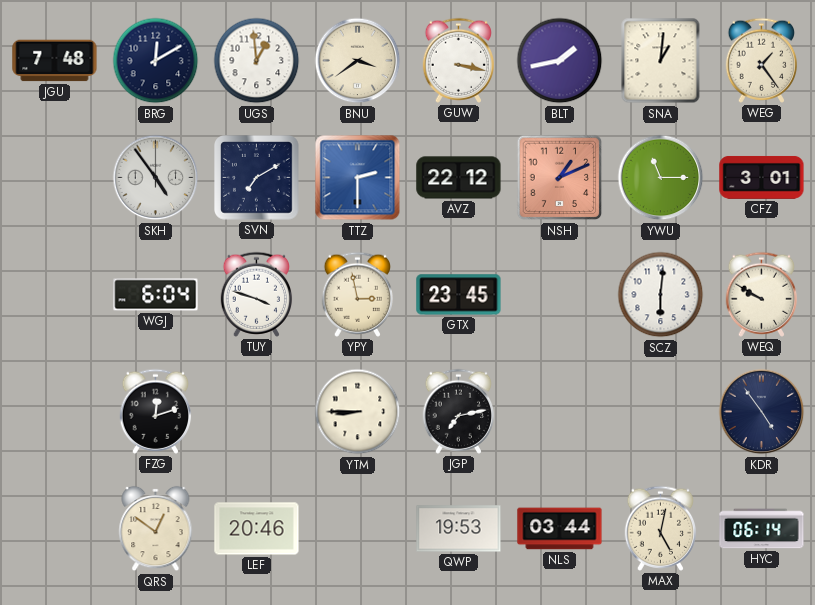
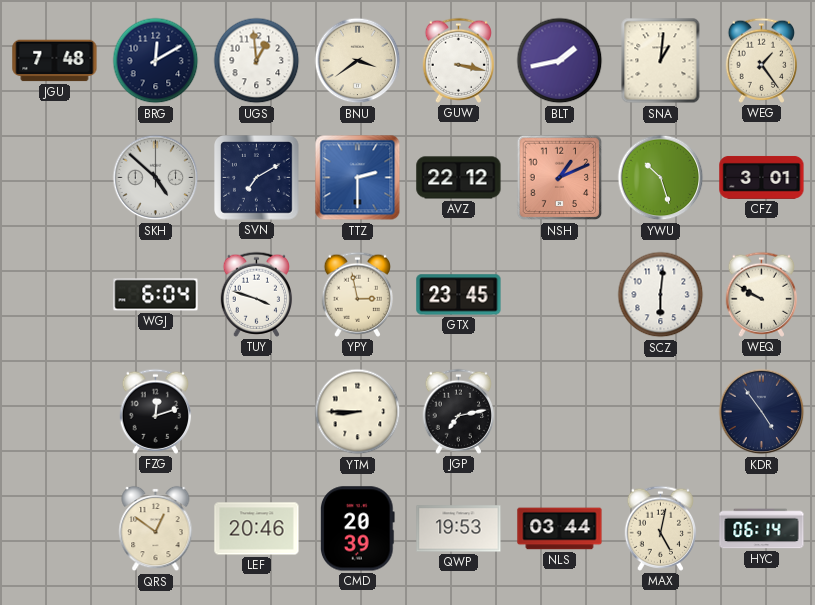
SKH: 4:54 -> 4:52 (156, 178)
YWU: 11:15 -> 10:27 (661, 178)
CMD: none -> 20:39 (357, 529)
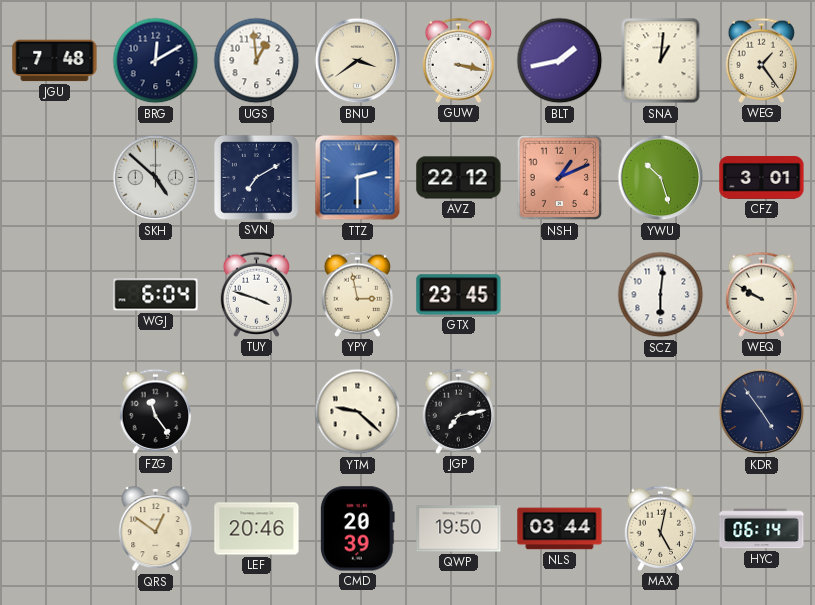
FZG: 12:12 -> 11:24 (156, 411)
YTM: 8:45 -> 9:22 (358, 412)
QWP: 19:53 -> 19:50 (459, 529)
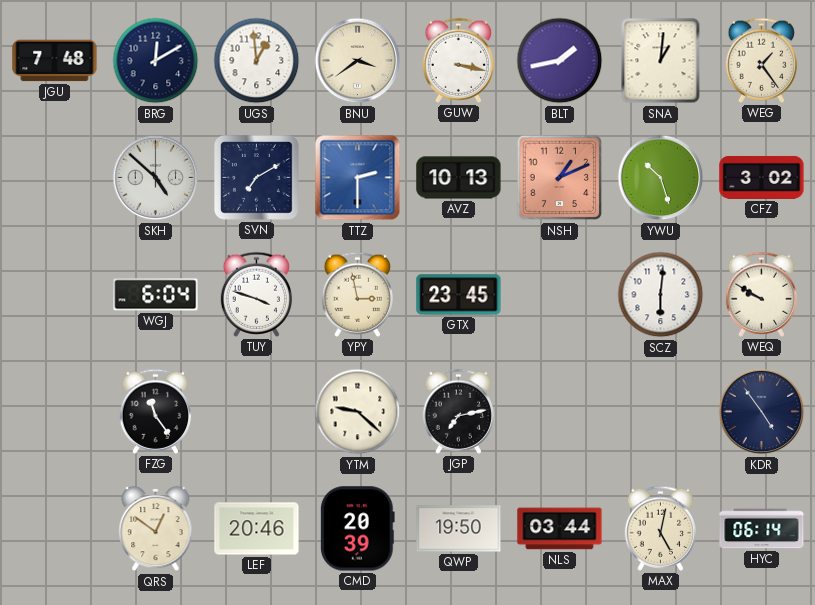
AVZ: 22:12 -> 10:13 (459, 178)
CFZ: 3:01 -> 3:02 (762, 177)
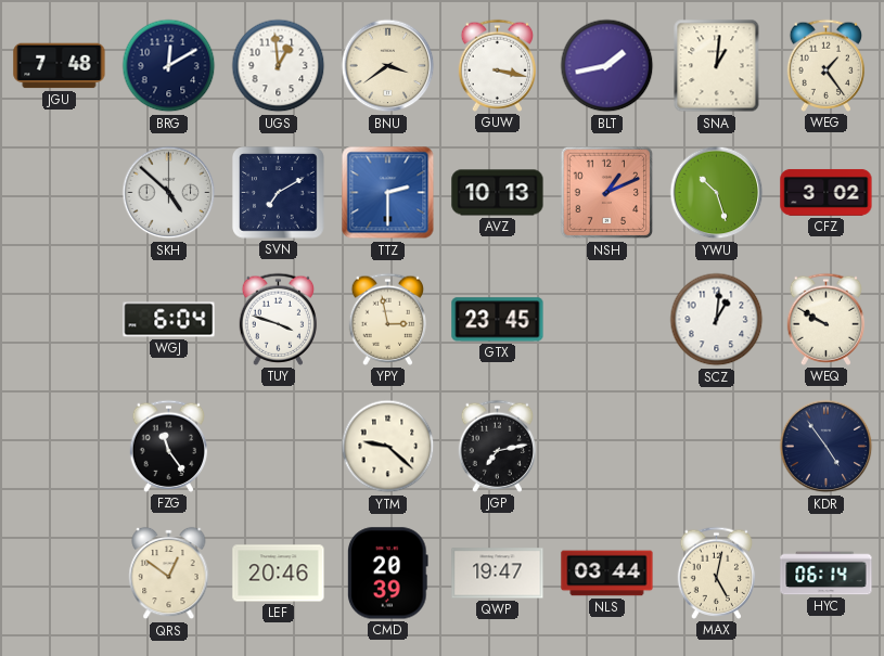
SCZ: 6:01 -> 1:01 (717, 320)
QWP: 19:50 -> 19:47 (498, 574)
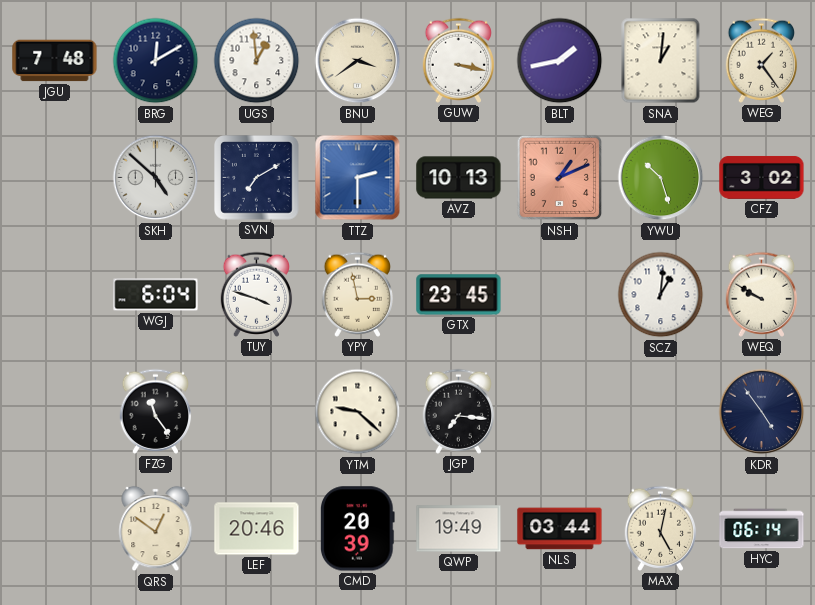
JGP: 7:13 -> 7:16 (459, 411)
QWP: 19:47 -> 19:49 (459, 529)
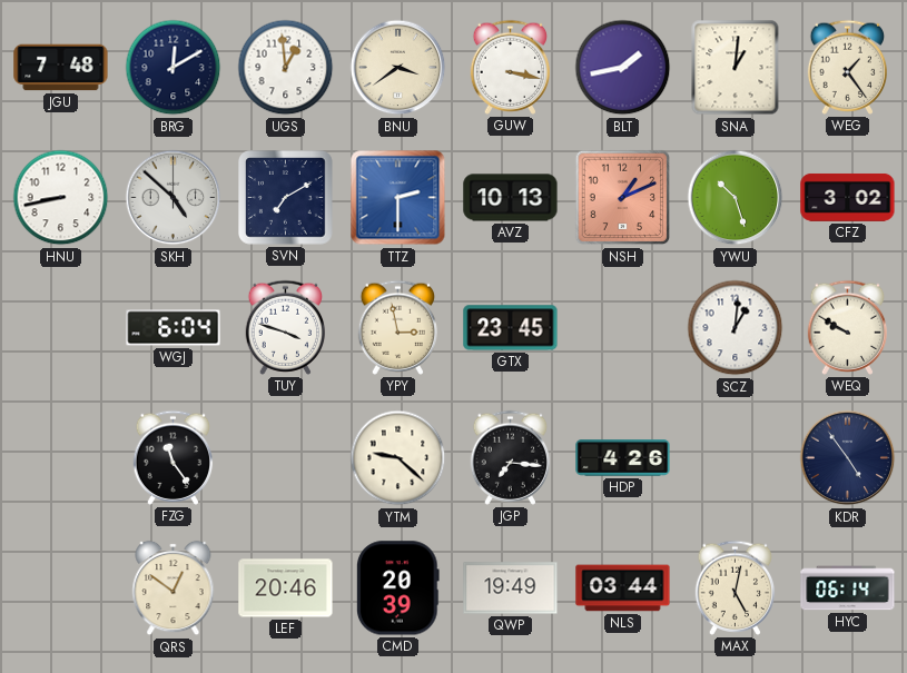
HNU: none -> 8:43 (61, 198)
HDP: none -> 4:26 (623, 458)
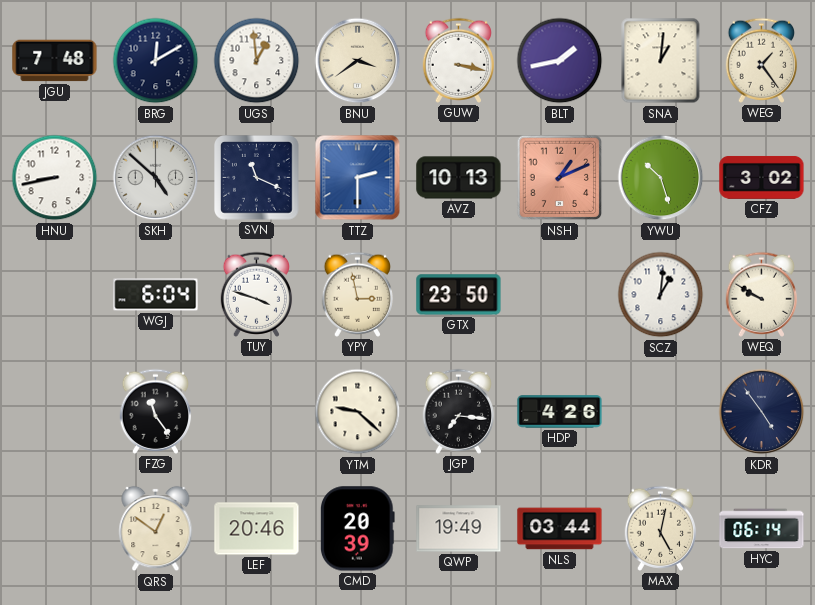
SVN: 7:10 -> 11:19 (257, 178)
GTX: 23:45 -> 23:50 (459, 295)
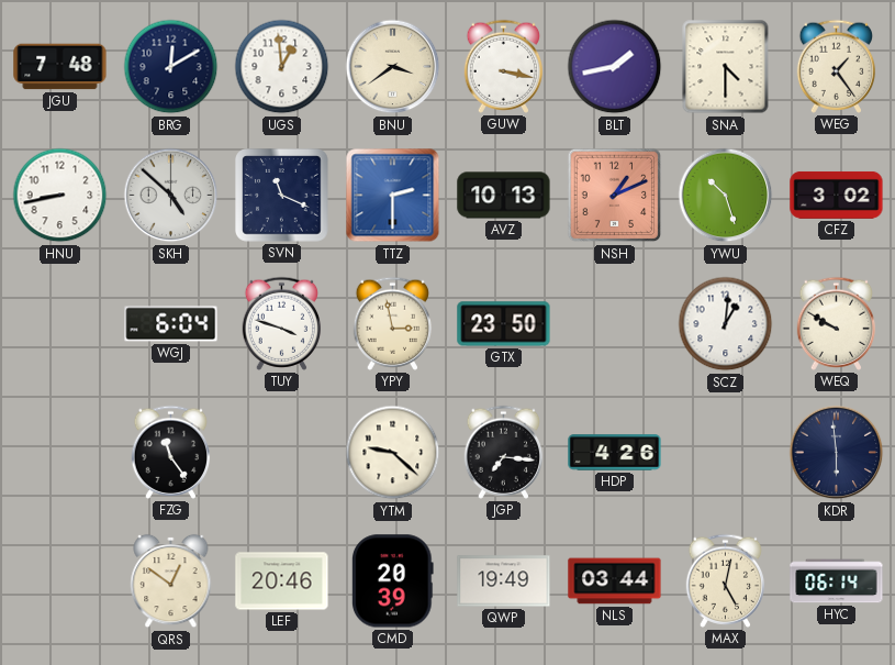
SNA: 1:01 -> 4:30 (726, 67)
KDR: 4:54 -> 5:59 (837, 453)
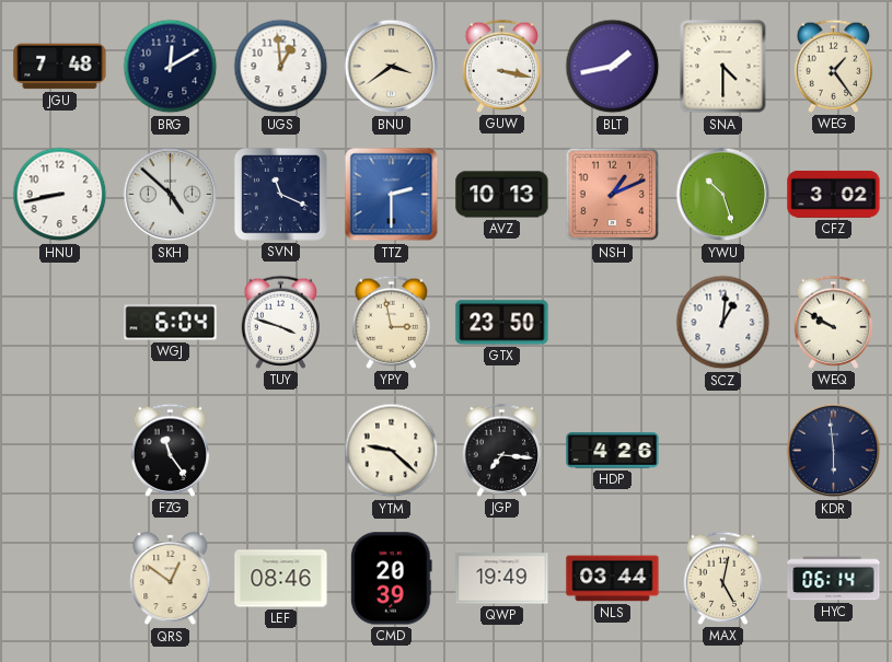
LEF: 20:46 -> 08:46 (281, 579)
